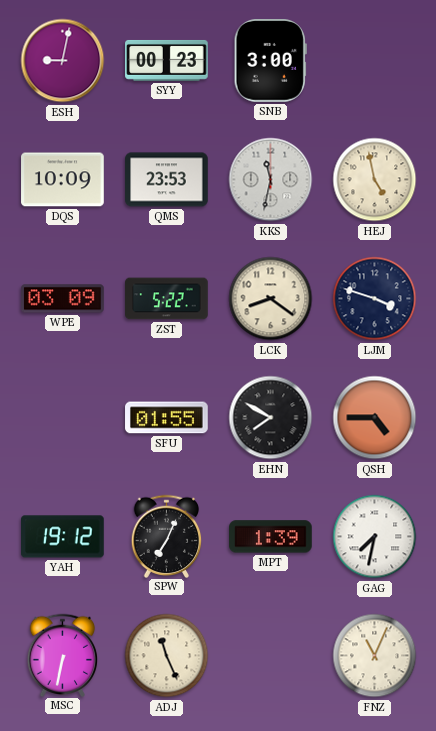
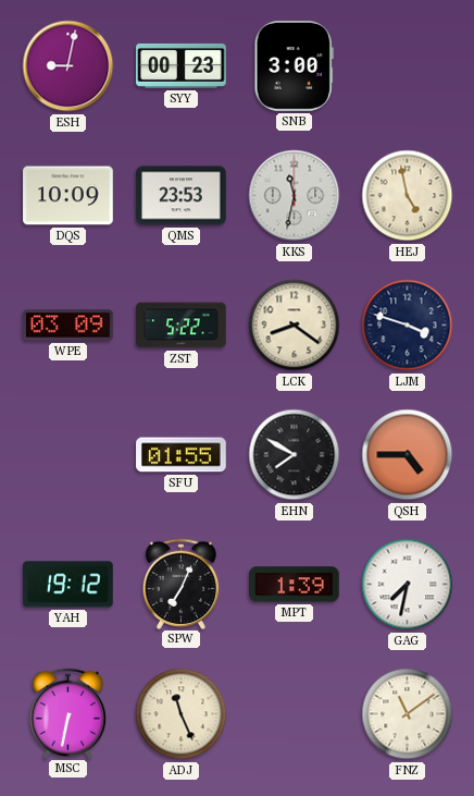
FNZ: 11:04 -> 11:09 (408, 714)
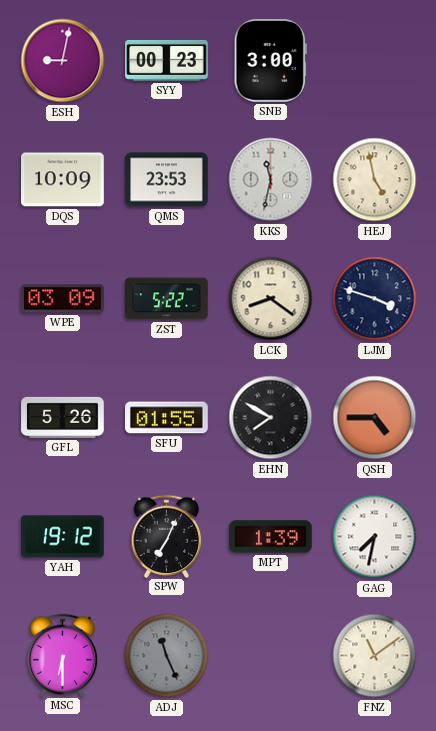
GFL: none -> 5:26 (63, 417)
MSC: 6:32 -> 6:30 (63, 655)
ADJ dial: cream -> grey (167, 656)
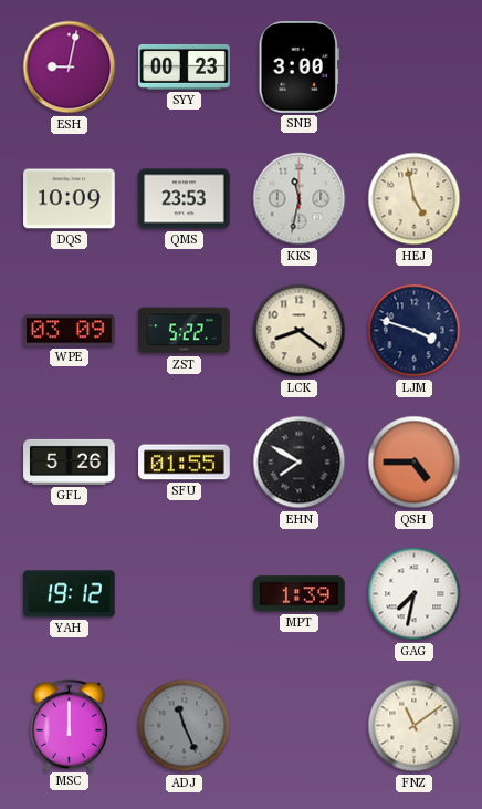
SPW: 7:04 -> none (167, 536)
MSC: 6:30 -> 12:00 (70, 725)
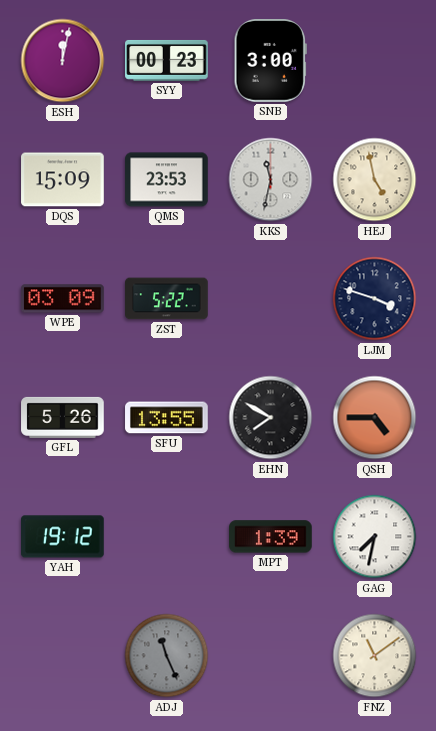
ESH: 9:02 -> 12:02 (63, 61)
DQS: 10:09 -> 15:09 (63, 180)
LCK: 8:21 -> none (300, 331)
SFU: 01:55 -> 13:55 (167, 418)
MSC: 12:00 -> none (70, 725)
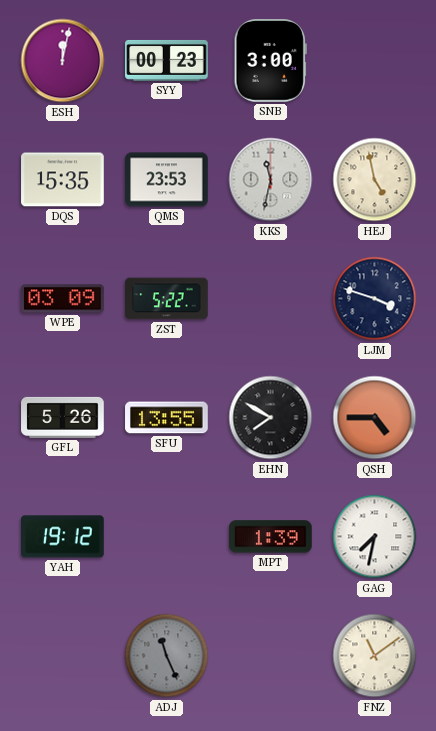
DQS: 15:09 -> 15:35 (63, 180)
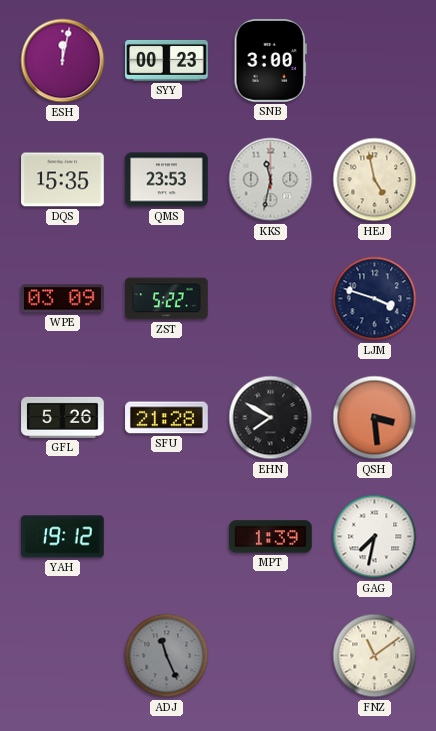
SFU: 13:55 -> 21:28 (167, 418)
QSH: 4:45 -> 3:29 (375, 418)
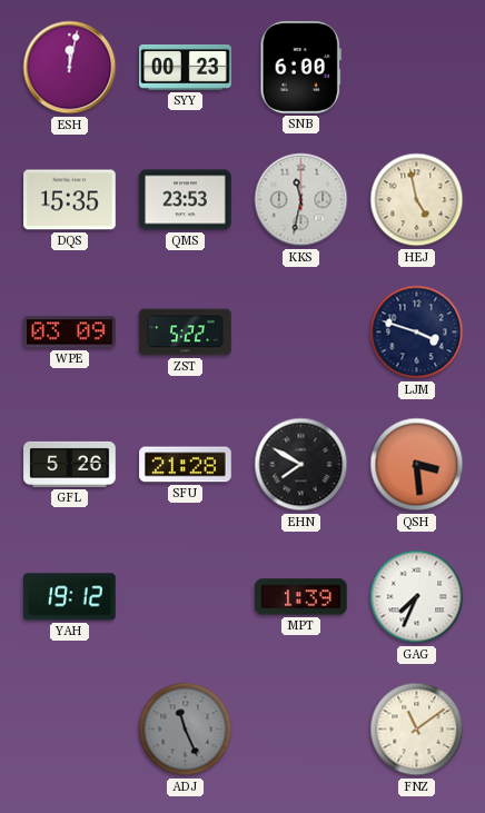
SNB: 3:00 -> 6:00 (300, 68)
GAG: 7:32 -> 7:34 (417, 597)
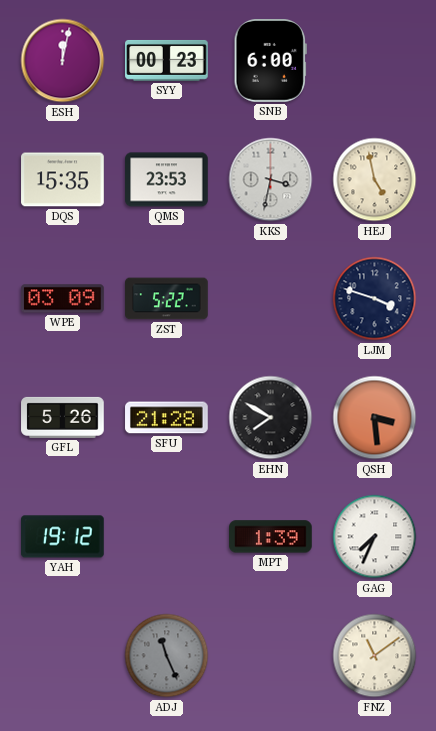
KKS: 11:32 -> 3:32 (271, 180)
